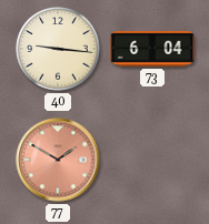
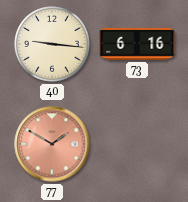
73: 6:04 -> 6:16 (137, 44)
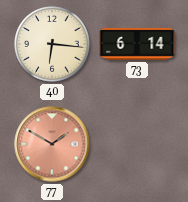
40: 9:16 -> 6:16 (52, 44)
73: 6:16 -> 6:14 (137, 44)
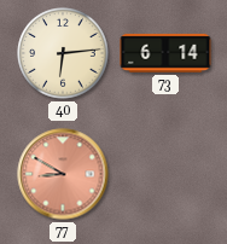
40: 6:16 -> 6:14 (63, 53)
77: 1:50 -> 8:50 (63, 174)
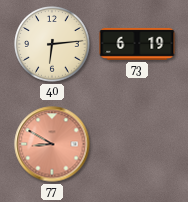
73: 6:14 -> 6:19 (137, 44)
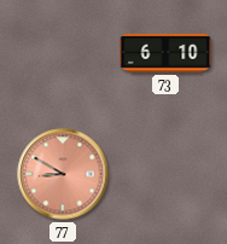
40: 6:14 -> none (52, 44)
73: 6:19 -> 6:10 (165, 53)
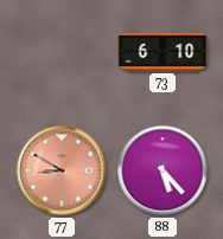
88: none -> 5:23 (163, 170)
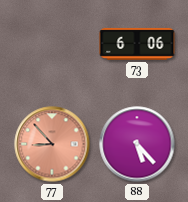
73: 6:10 -> 6:06 (137, 44)
77: 8:50 -> 8:53 (52, 144)
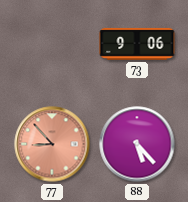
73: 6:06 -> 9:06 (137, 44)
